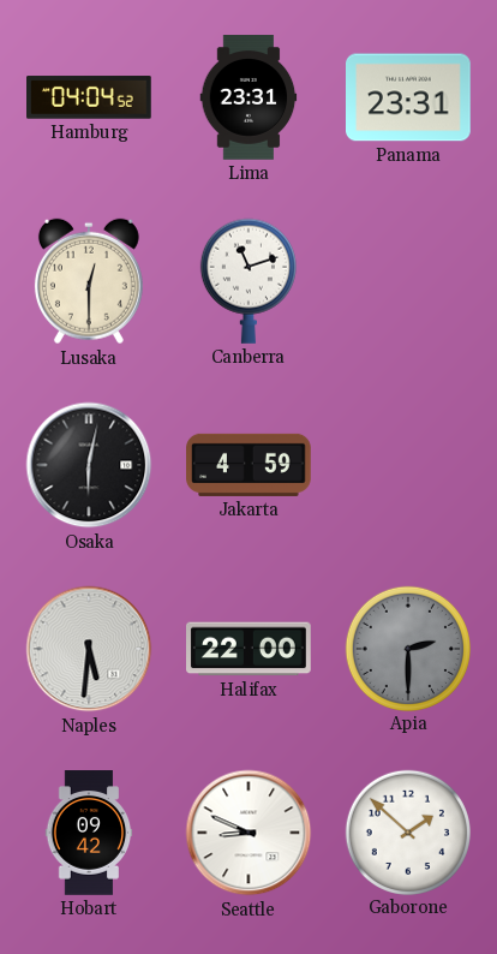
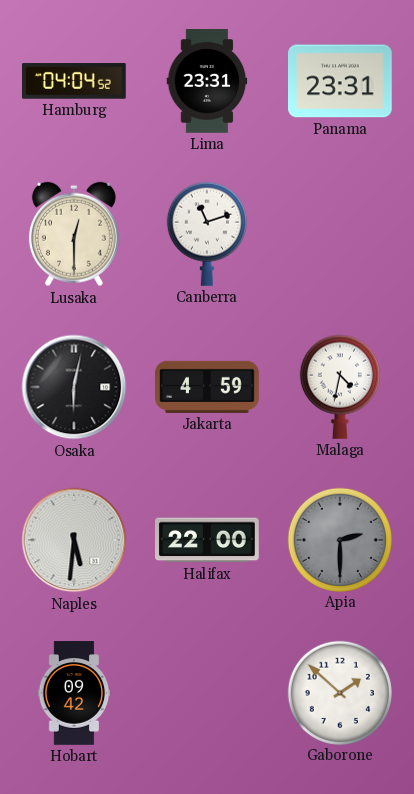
Malaga: none -> 4:32 (340, 387)
Seattle: 8:49 -> none (248, 833)
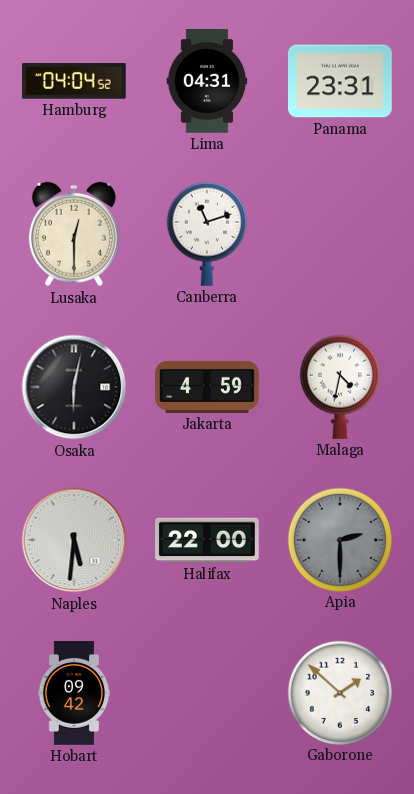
Lima: 23:31 -> 04:31 (207, 81)
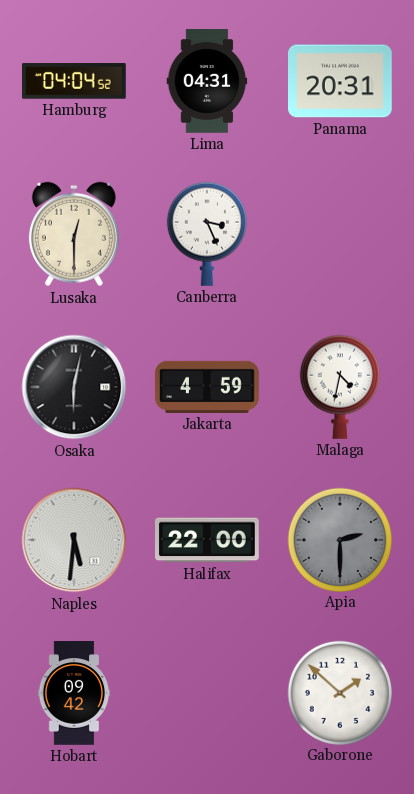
Panama: 23:31 -> 20:31 (341, 81)
Canberra: 11:12 -> 3:26 (207, 234)
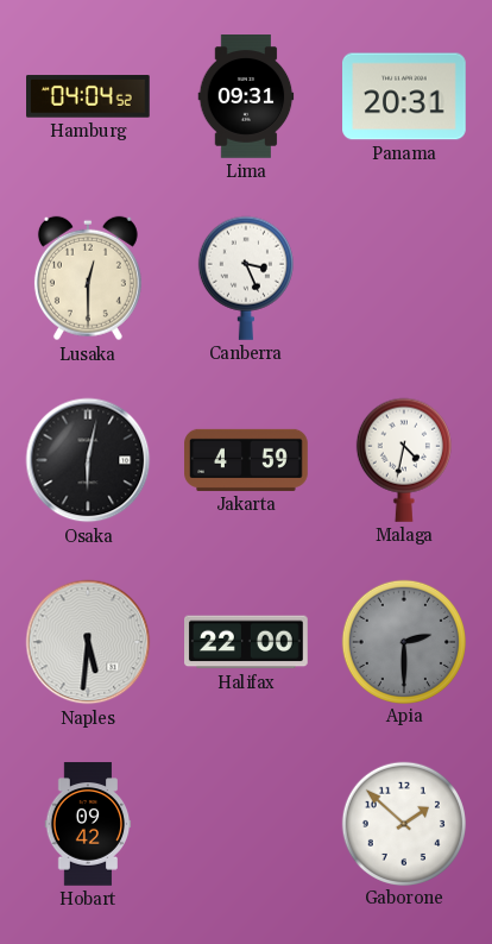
Lima: 04:31 -> 09:31 (246, 96)
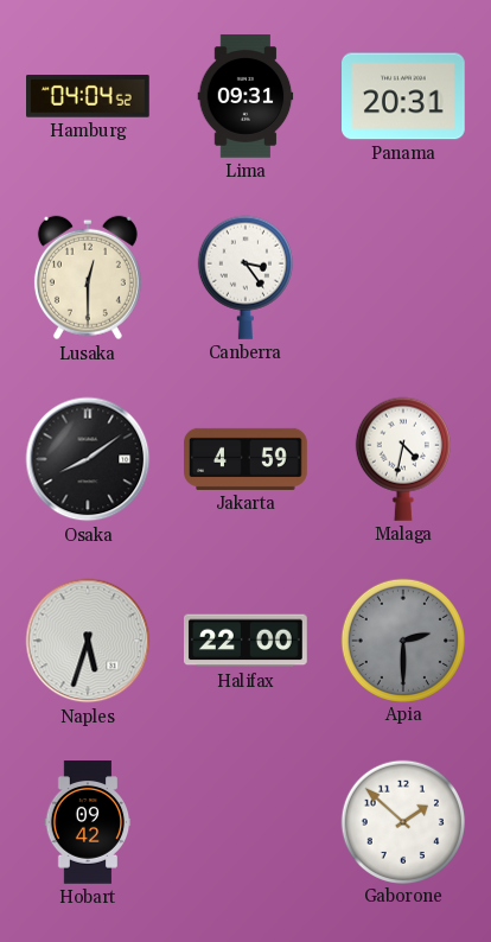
Canberra: 3:26 -> 3:24 (245, 278)
Osaka: 6:02 -> 8:09 (88, 459)
Naples: 5:31 -> 5:33 (88, 641)
